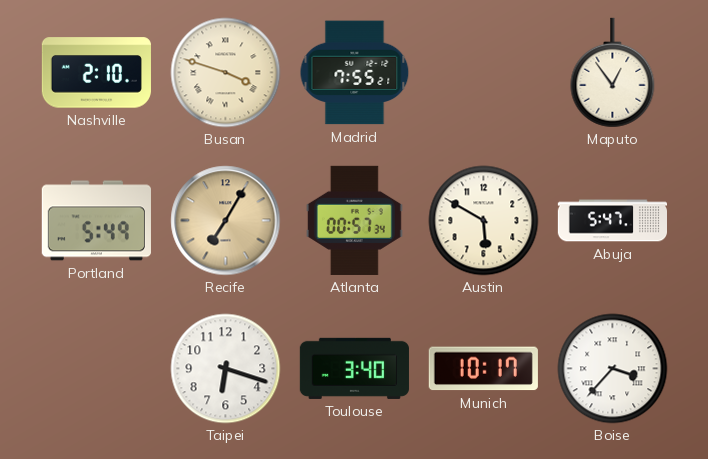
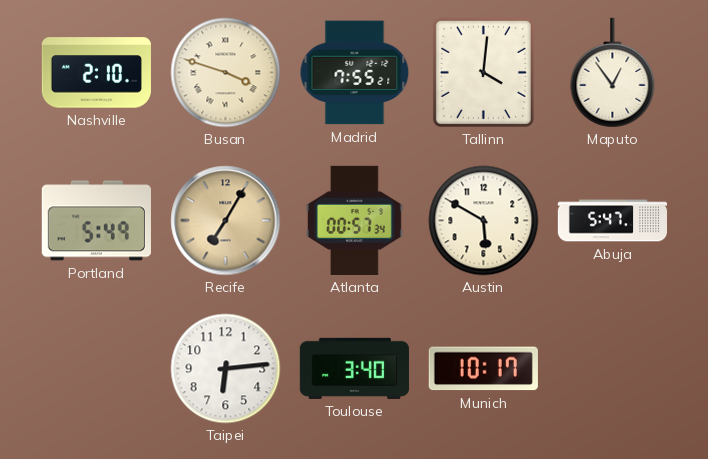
Tallinn: none -> 4:01 (483, 72)
Taipei: 6:18 -> 6:14 (226, 369)
Boise: 3:37 -> none (613, 369)
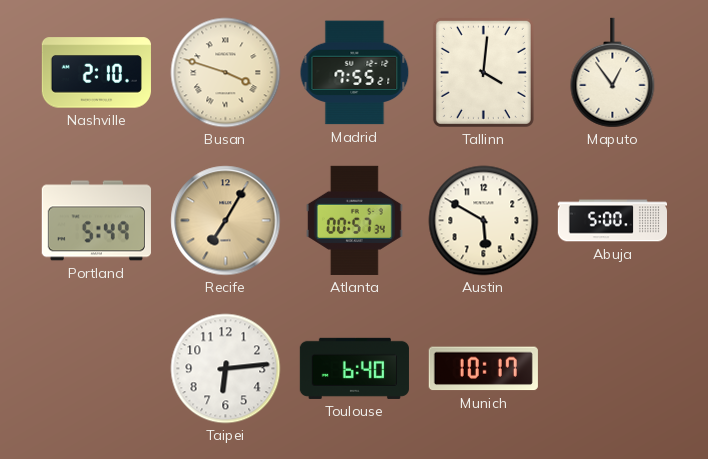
Abuja: 5:47 -> 5:00 (612, 221)
Toulouse: 3:40 -> 6:40 (354, 368)
